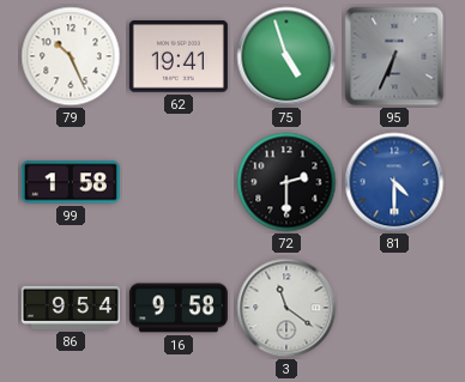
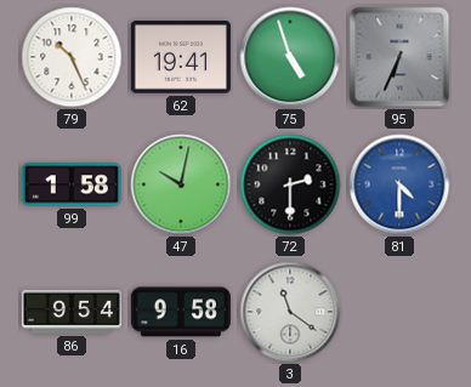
47: none -> 10:02 (181, 184)
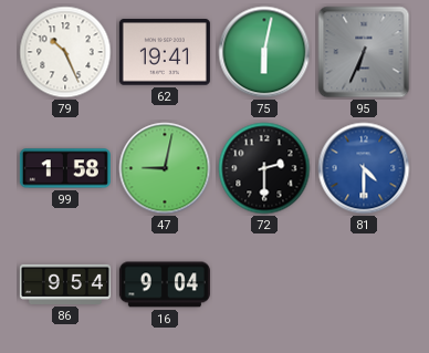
75: 4:57 -> 6:02 (264, 52)
47: 10:02 -> 9:02 (165, 168)
16: 9:58 -> 9:04 (165, 284)
3: 11:21 -> none (290, 312)
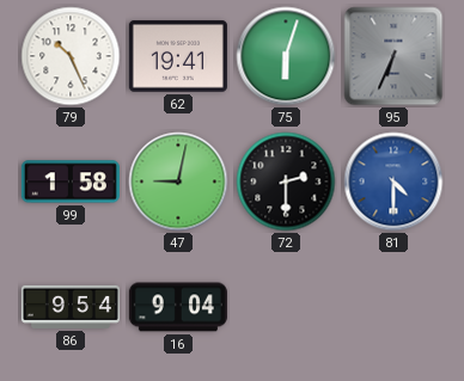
75: 6:02 -> 6:03 (286, 56)
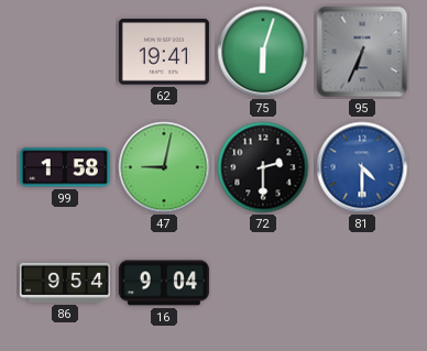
79: 10:26 -> none (71, 56)
